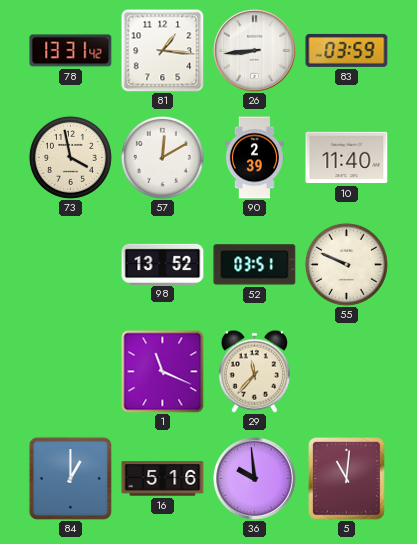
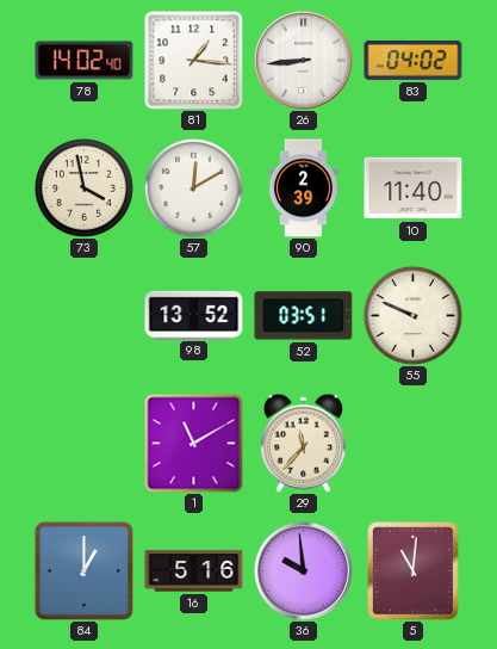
78: 13:31 -> 14:02 (85, 61)
83: 03:59 -> 04:02 (414, 60)
1: 11:19 -> 11:10 (194, 444)
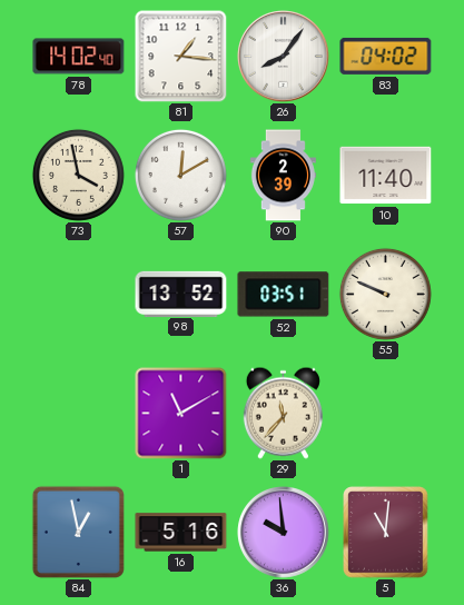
26: 8:44 -> 8:06 (284, 57)
84: 1:00 -> 12:58 (78, 532)
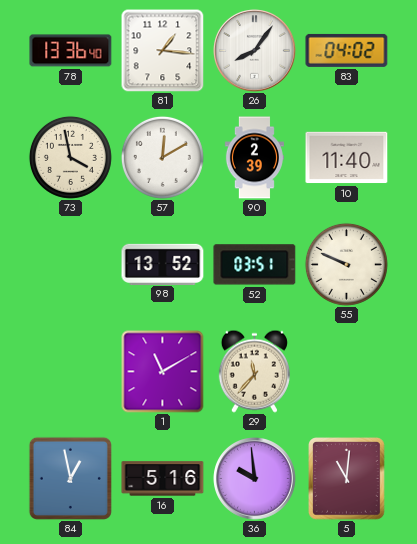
78: 14:02 -> 13:36 (71, 51)
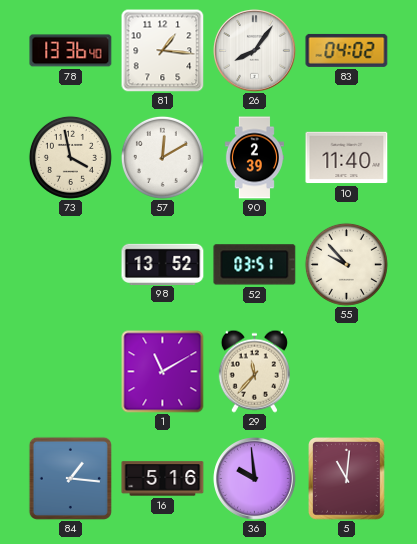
55: 9:49 -> 9:53 (346, 264)
84: 12:58 -> 1:16 (70, 478)
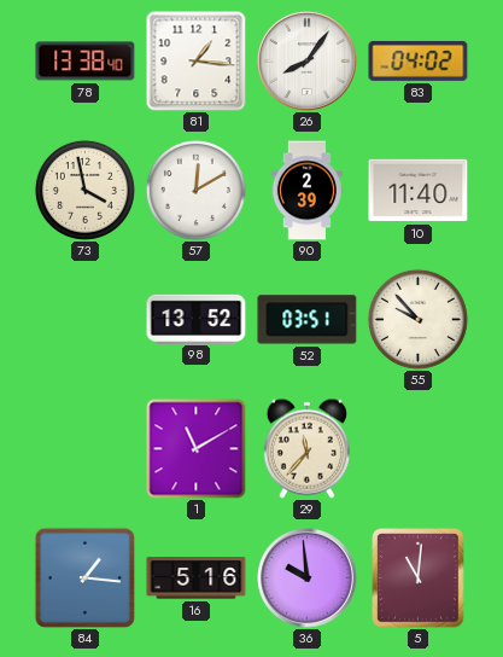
78: 13:36 -> 13:38 (86, 62)
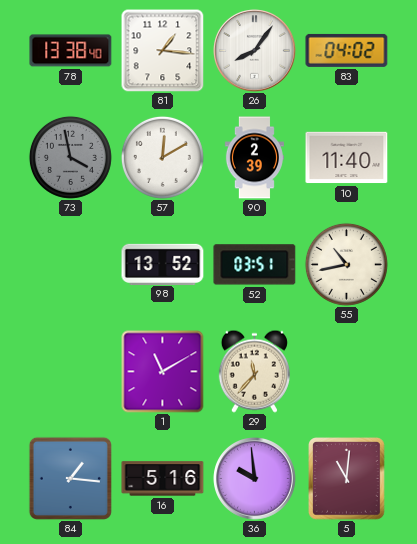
73 dial: cream -> grey (70, 157)
55: 9:53 -> 10:43 (346, 264)
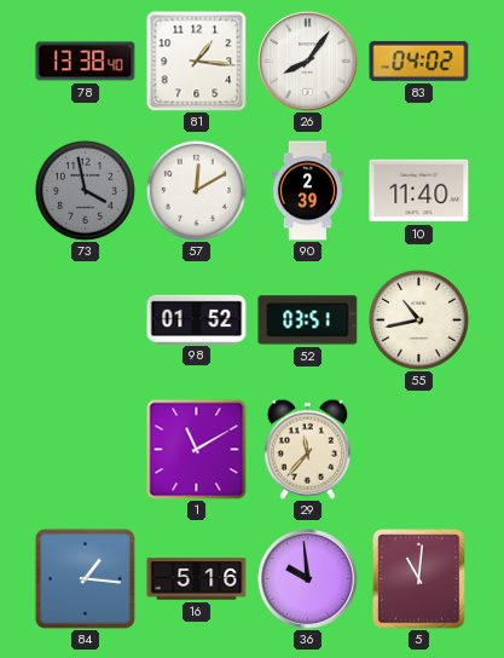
98: 13:52 -> 01:52 (197, 319)
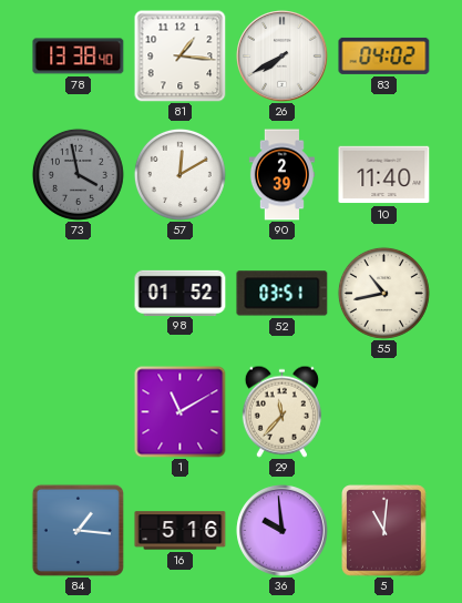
26: 8:06 -> 7:40 (283, 57)
